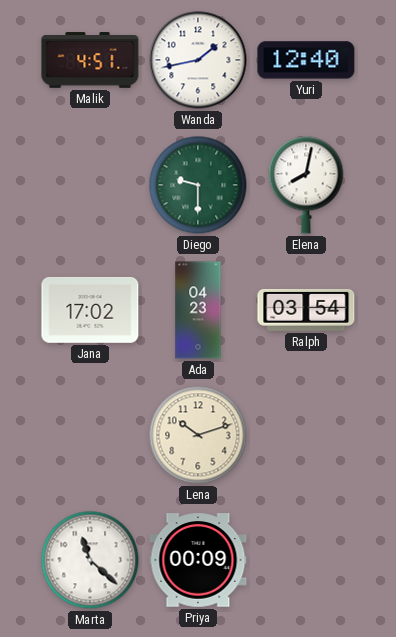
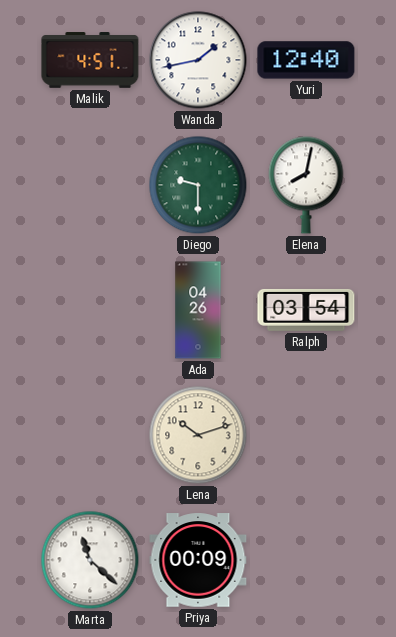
Jana: 17:02 -> none (90, 310)
Ada: 04:23 -> 04:26 (198, 310)
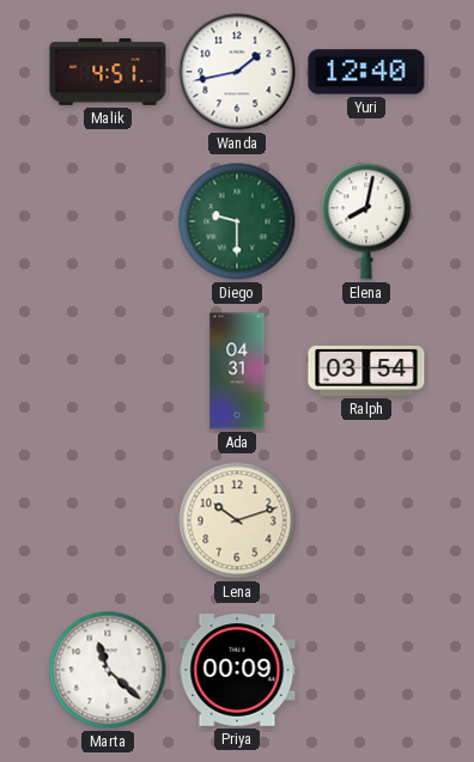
Ada: 04:26 -> 04:31 (237, 371)
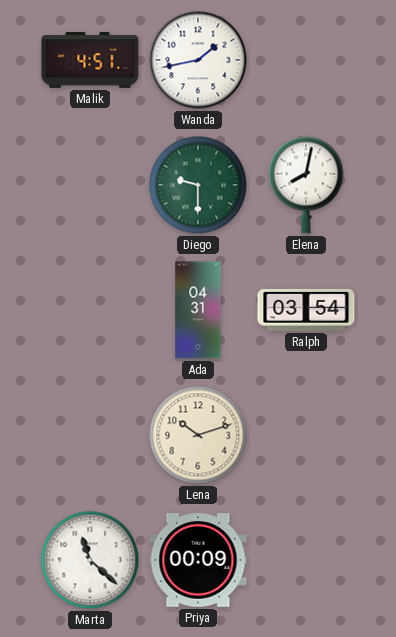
Yuri: 12:40 -> none (366, 72)
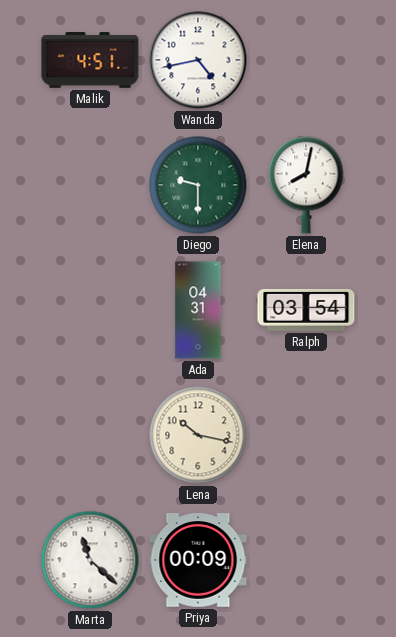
Wanda: 1:43 -> 4:43 (198, 60)
Lena: 10:12 -> 10:17 (198, 435)
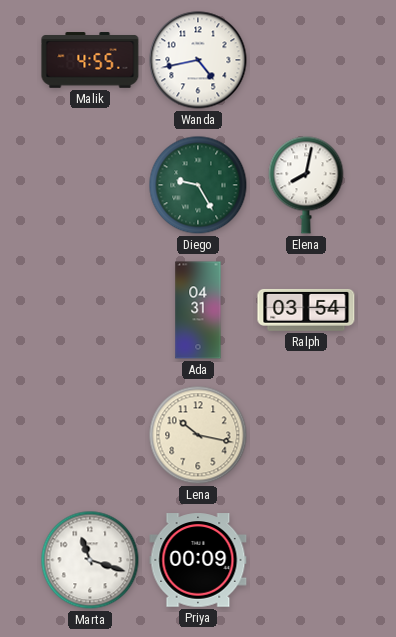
Malik: 4:51 -> 4:55 (90, 60)
Diego: 9:30 -> 9:25 (198, 185)
Marta: 11:22 -> 11:18 (90, 560)
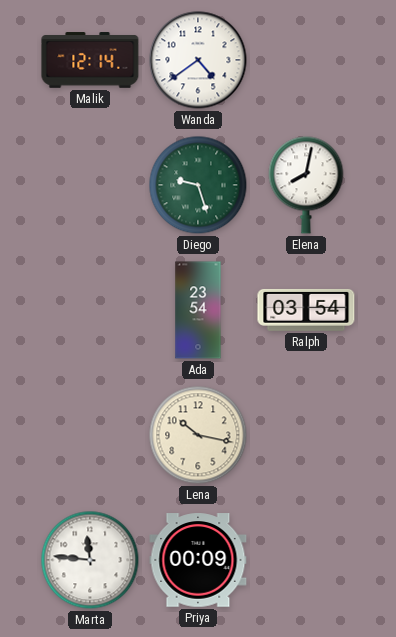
Malik: 4:55 -> 12:14 (90, 60)
Wanda: 4:43 -> 4:39 (198, 60)
Diego: 9:25 -> 9:27 (198, 185)
Ada: 04:31 -> 23:54 (198, 310)
Marta: 11:18 -> 11:46 (90, 560)
